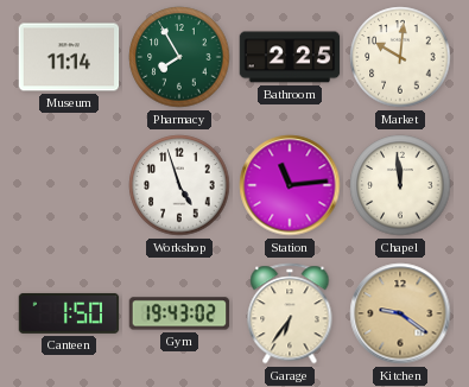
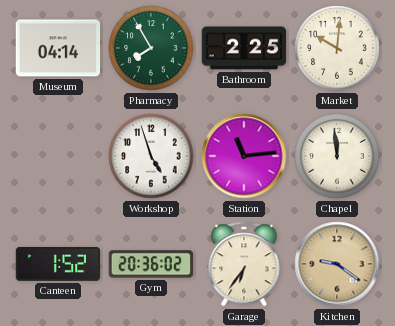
Museum: 11:14 -> 04:14 (58, 48)
Canteen: 1:50 -> 1:52 (58, 264)
Gym: 19:43 -> 20:36 (151, 264)
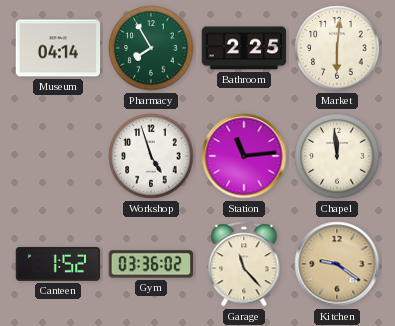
Market: 10:01 -> 6:01 (337, 48)
Gym: 20:36 -> 03:36 (151, 264)
Garage: 6:36 -> 11:23 (244, 264)
